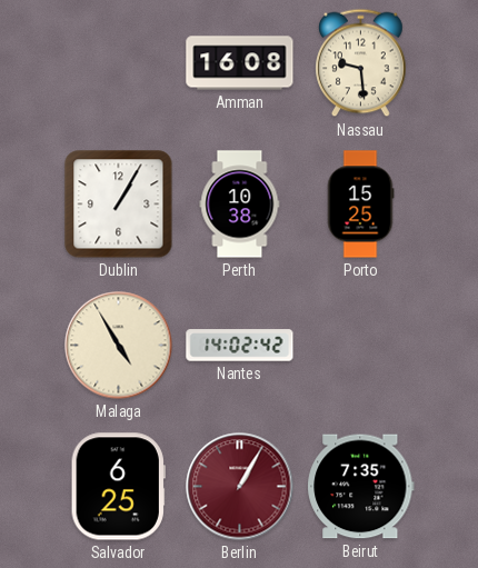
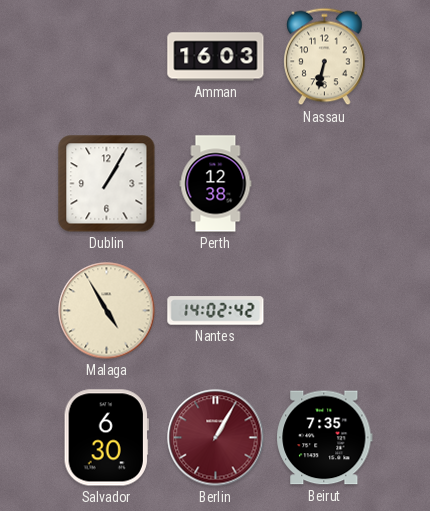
Amman: 16:08 -> 16:03 (216, 57)
Nassau: 9:29 -> 6:32 (325, 57)
Perth: 10:38 -> 12:38 (216, 184)
Porto: 15:25 -> none (360, 205)
Salvador: 6:25 -> 6:30 (106, 438)
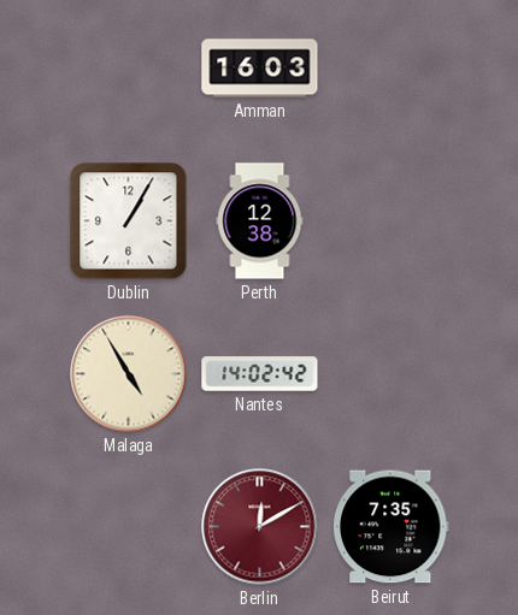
Nassau: 6:32 -> none (325, 57)
Salvador: 6:30 -> none (106, 438)
Berlin: 1:05 -> 12:10 (260, 527)
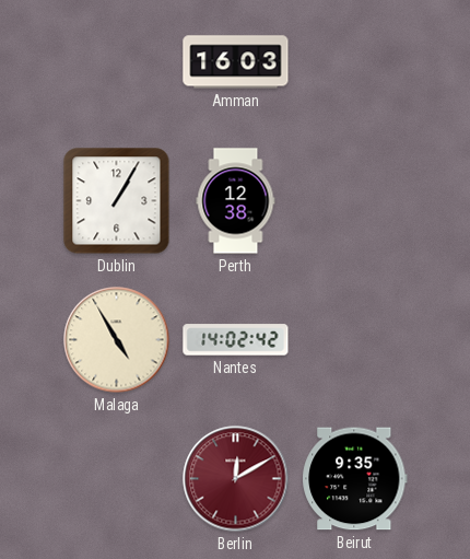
Beirut: 7:35 -> 9:35 (355, 479)
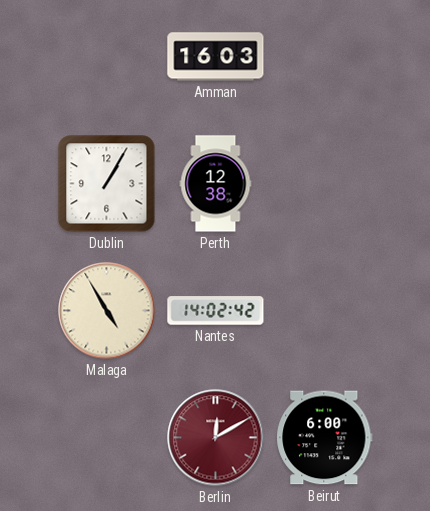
Beirut: 9:35 -> 6:00 (325, 438)
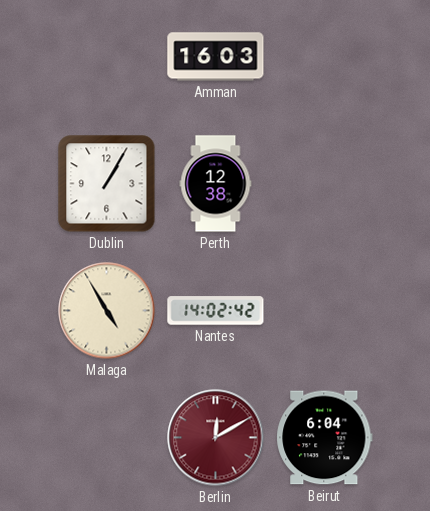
Beirut: 6:00 -> 6:04 (325, 438)
